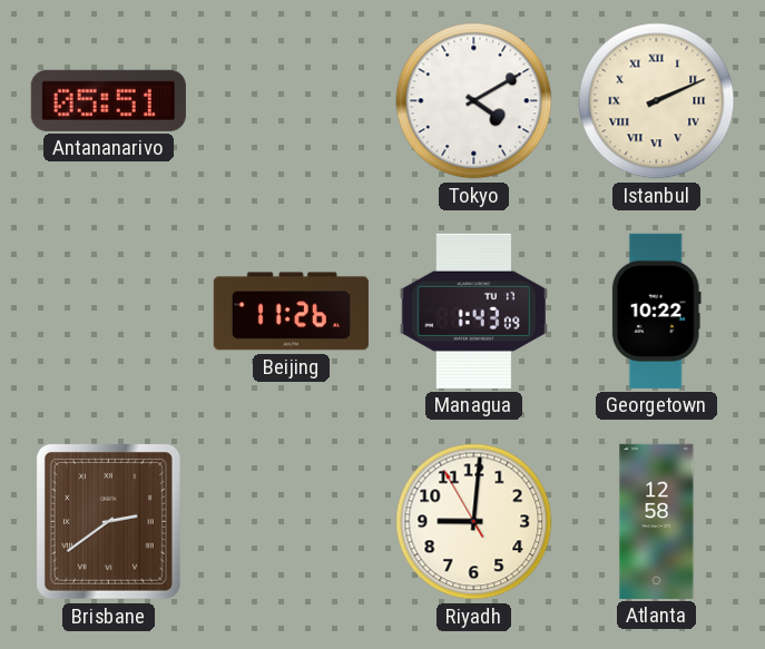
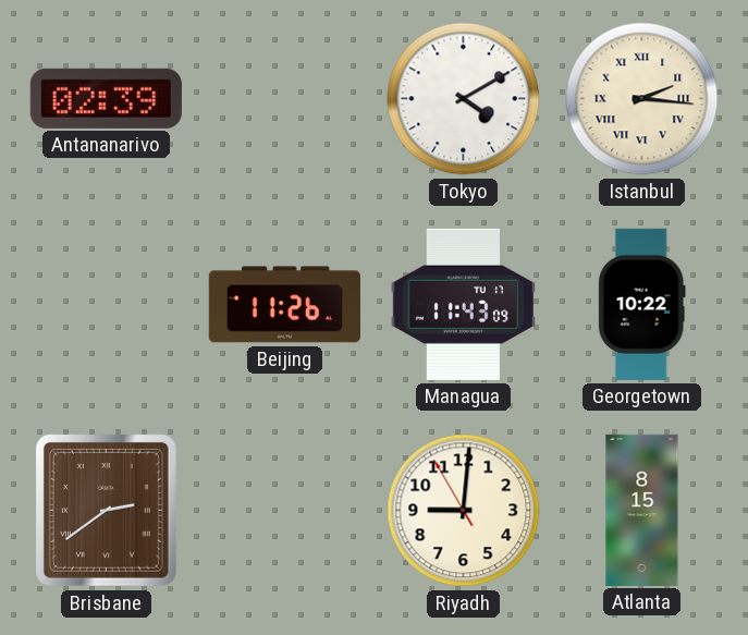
Antananarivo: 05:51 -> 02:39 (106, 98)
Istanbul: 2:11 -> 2:16 (642, 99)
Managua: 1:43 -> 11:43 (463, 304)
Atlanta: 12:58 -> 8:15 (642, 510)
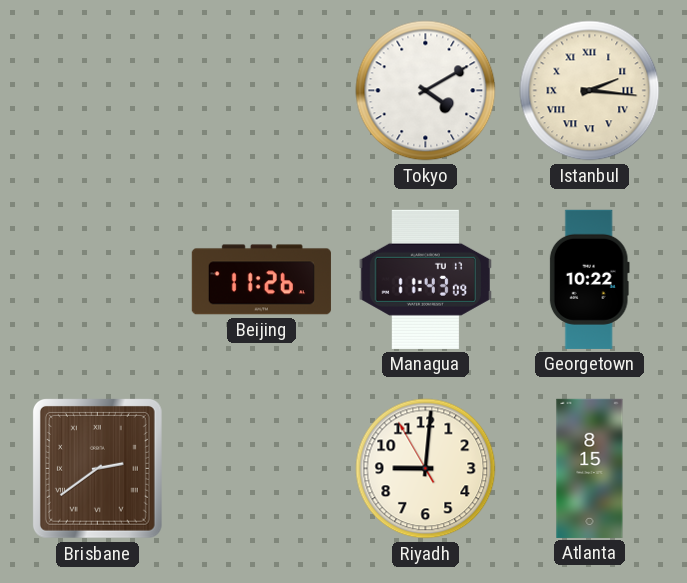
Antananarivo: 02:39 -> none (106, 98)
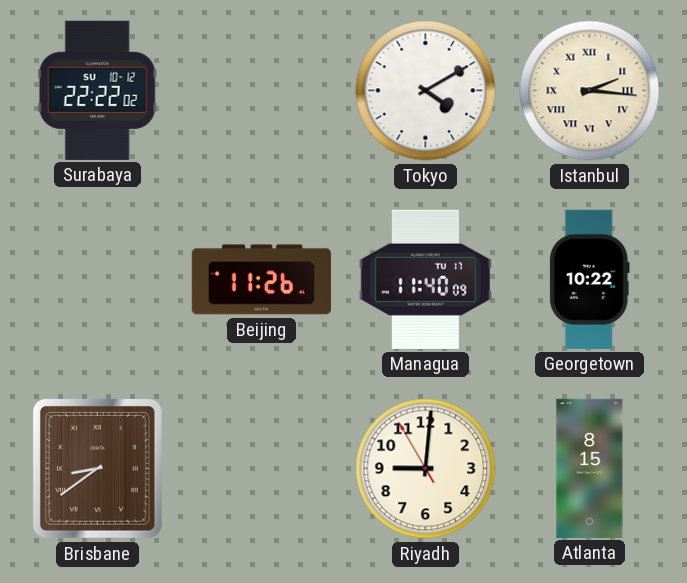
Surabaya: none -> 22:22 (97, 90)
Managua: 11:43 -> 11:40 (425, 279)
Brisbane: 2:39 -> 8:39 (97, 468)
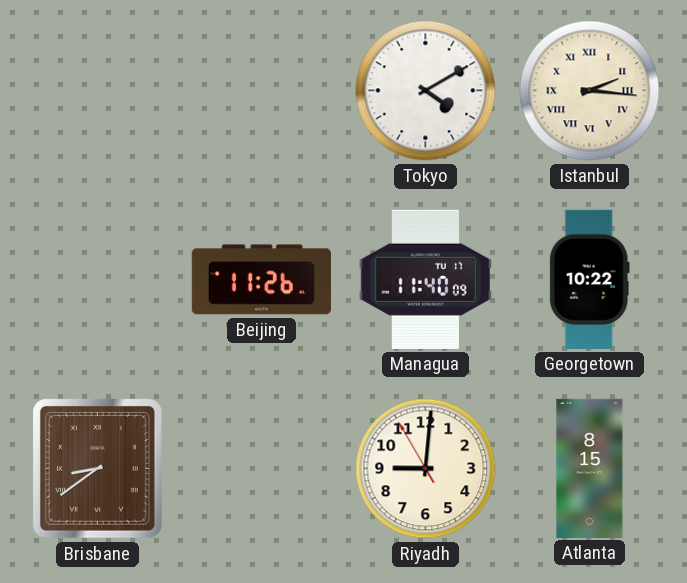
Surabaya: 22:22 -> none (97, 90)
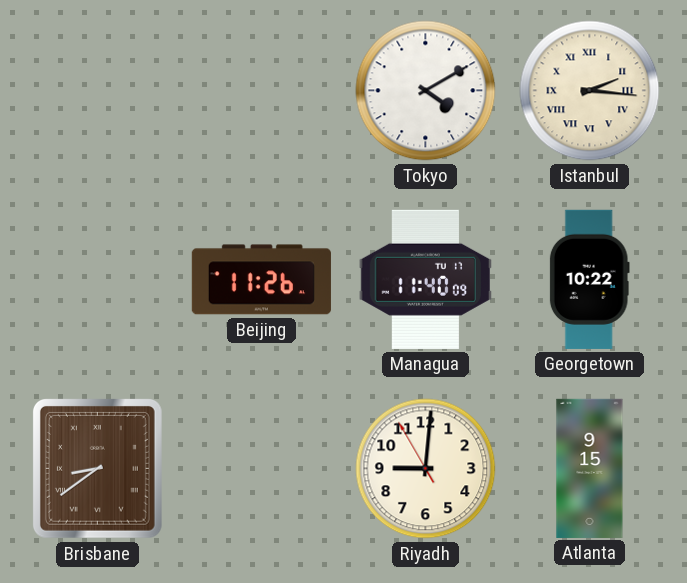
Atlanta: 8:15 -> 9:15 (590, 468)
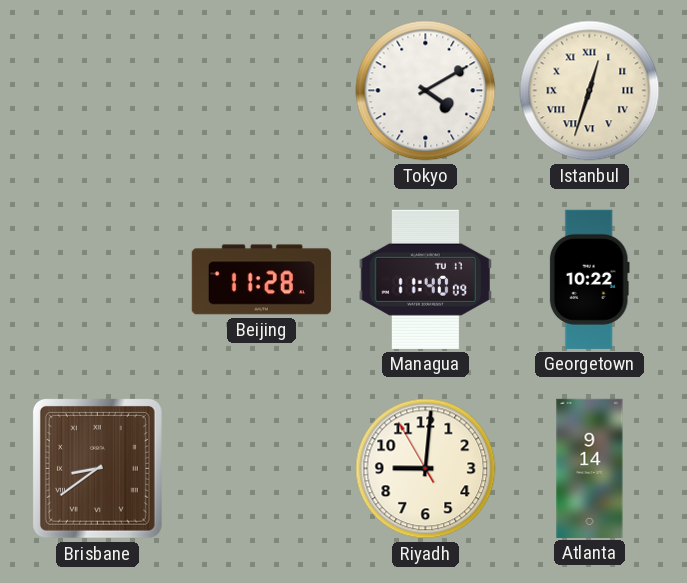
Istanbul: 2:16 -> 12:33 (590, 91)
Beijing: 11:26 -> 11:28 (261, 280)
Atlanta: 9:15 -> 9:14 (590, 468)
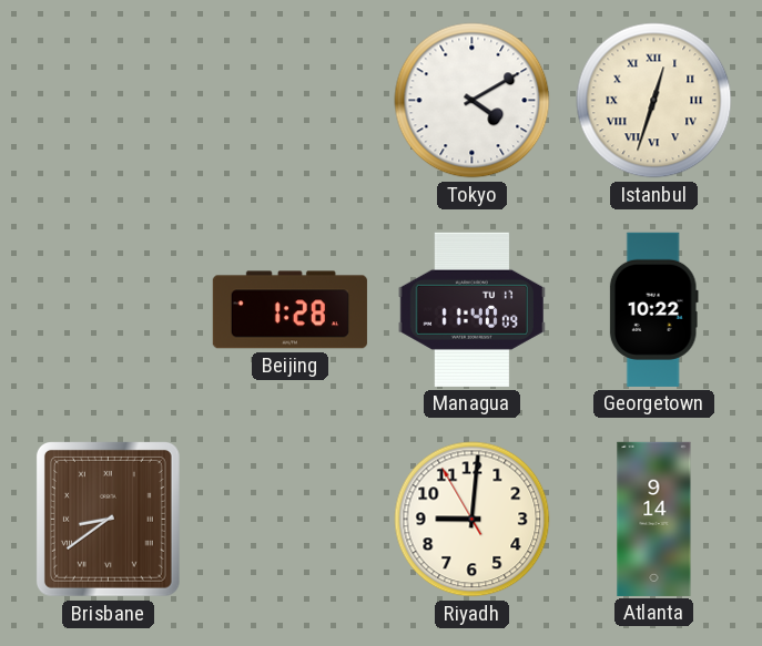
Beijing: 11:28 -> 1:28 (289, 310)
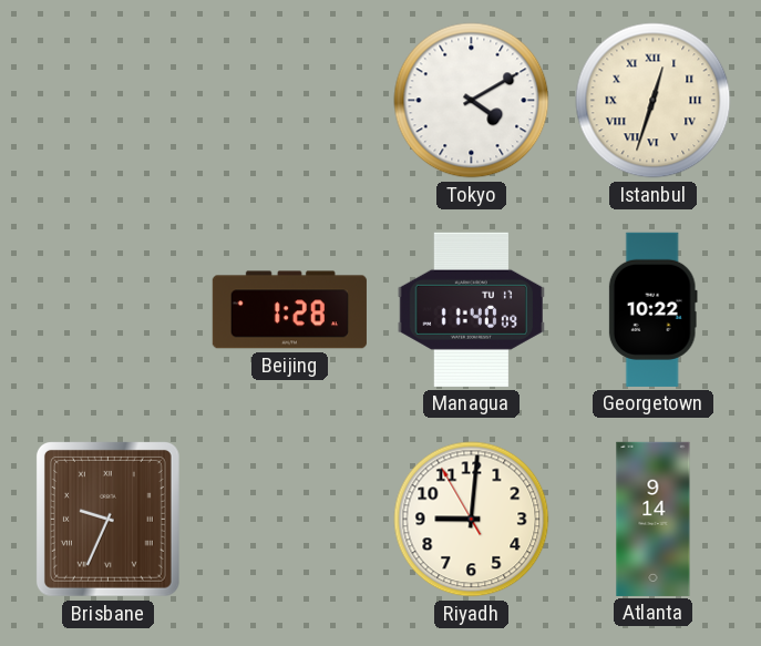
Brisbane: 8:39 -> 9:34 (107, 519)
